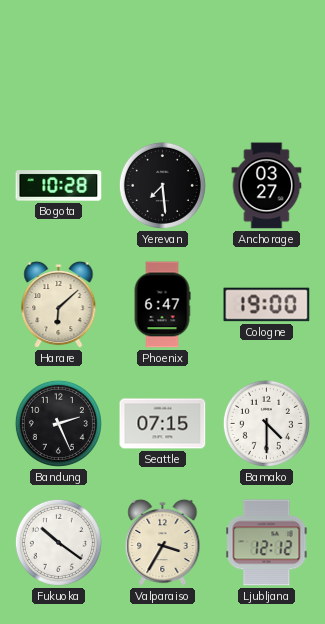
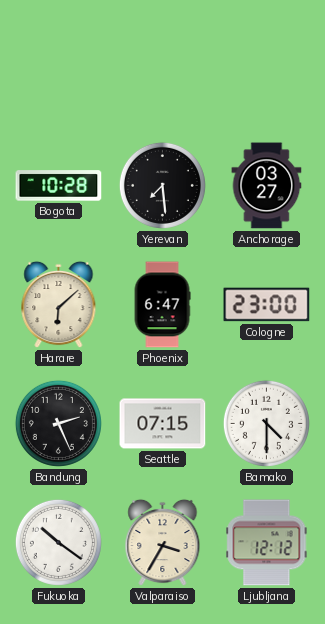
Cologne: 19:00 -> 23:00 (267, 305)
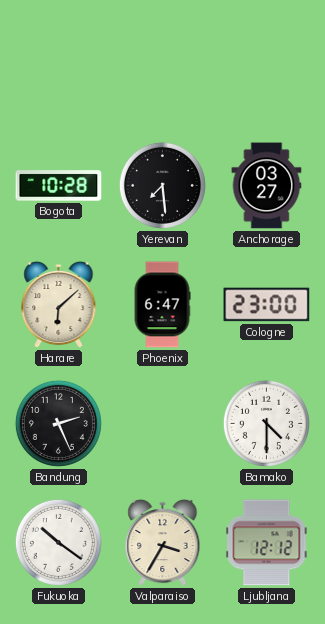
Seattle: 07:15 -> none (163, 424)
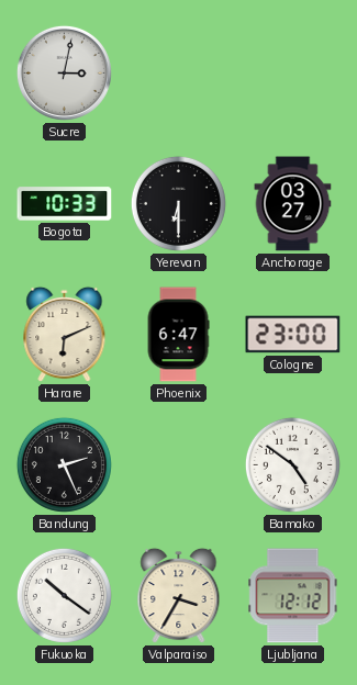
Sucre: none -> 3:02 (64, 72)
Bogota: 10:28 -> 10:33 (65, 204)
Yerevan: 7:29 -> 6:30 (178, 203)
Harare: 6:08 -> 6:11 (65, 335)
Bamako: 4:30 -> 4:51 (292, 464)
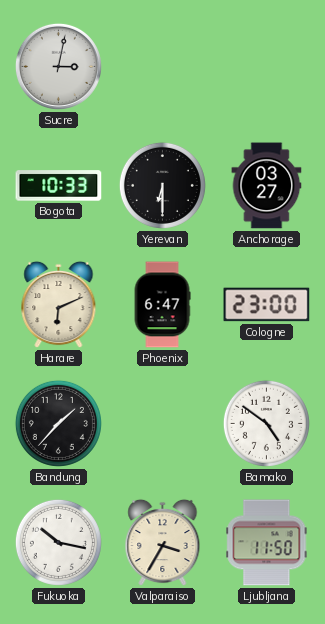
Bandung: 2:26 -> 1:37 (58, 423)
Fukuoka: 10:21 -> 10:17 (58, 542)
Ljubljana: 12:12 -> 11:50 (267, 543)
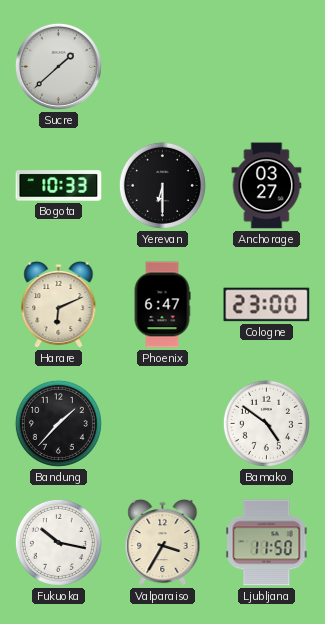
Sucre: 3:02 -> 1:38 (58, 66)
